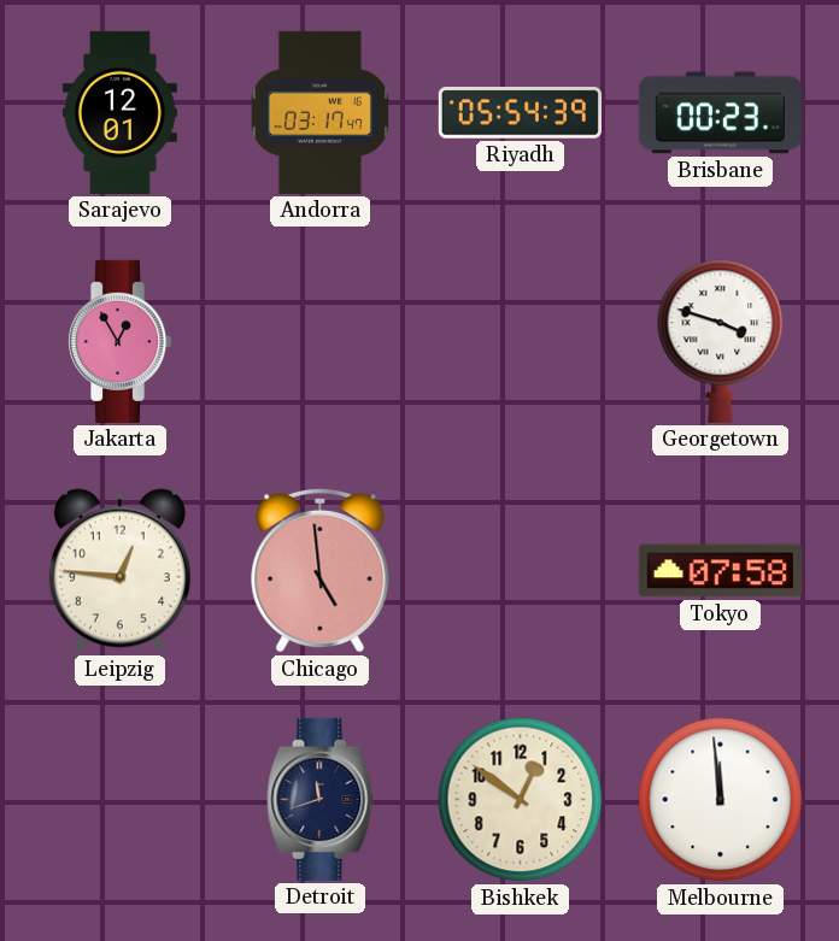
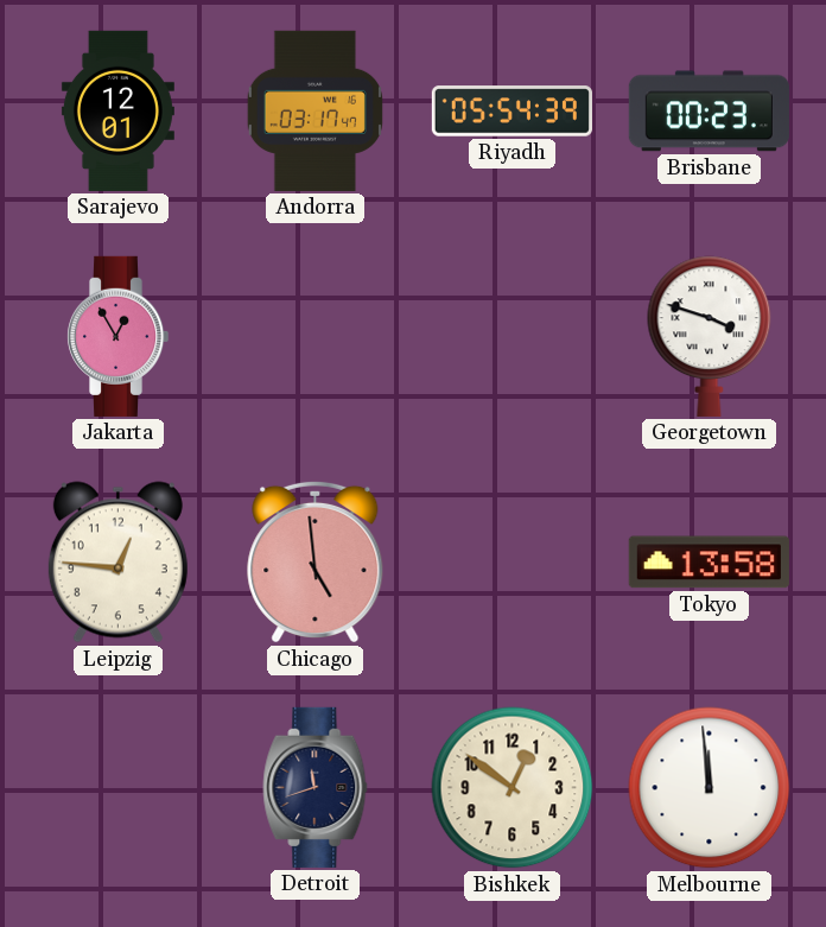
Tokyo: 07:58 -> 13:58 (709, 563)
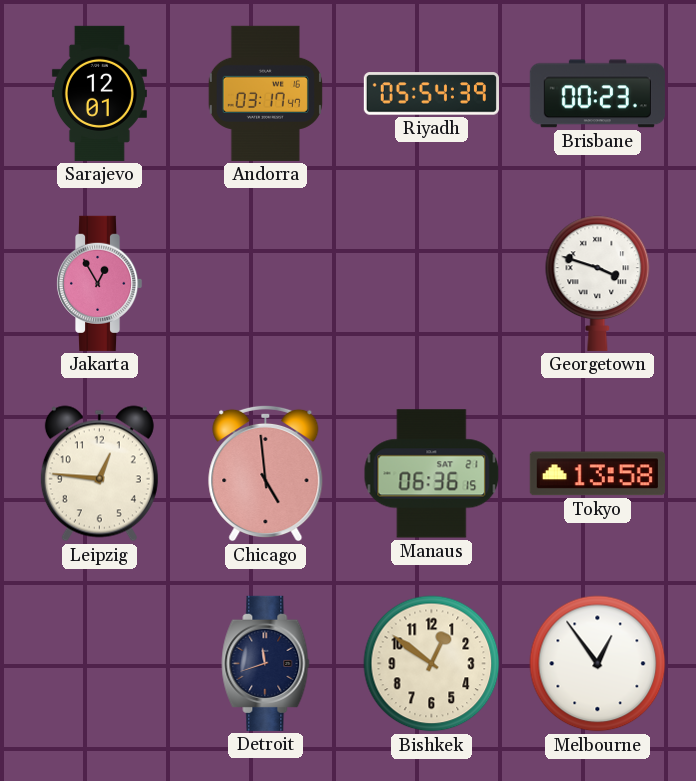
Manaus: none -> 06:36 (432, 474)
Melbourne: 11:59 -> 12:54 (598, 664)
